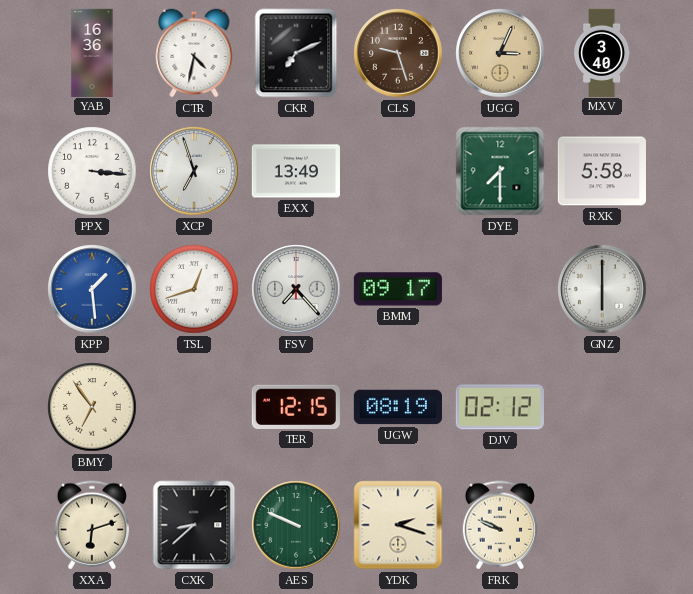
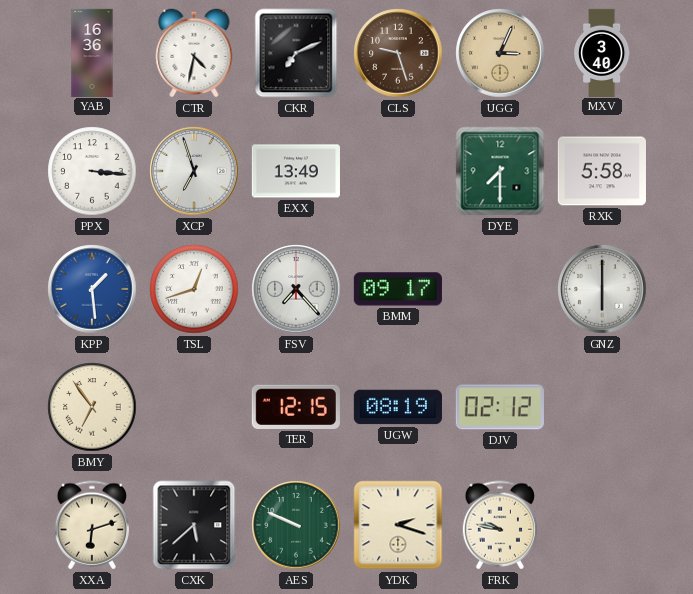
CXK: 8:38 -> 5:38 (194, 525)
FRK: 9:49 -> 9:47 (500, 525)
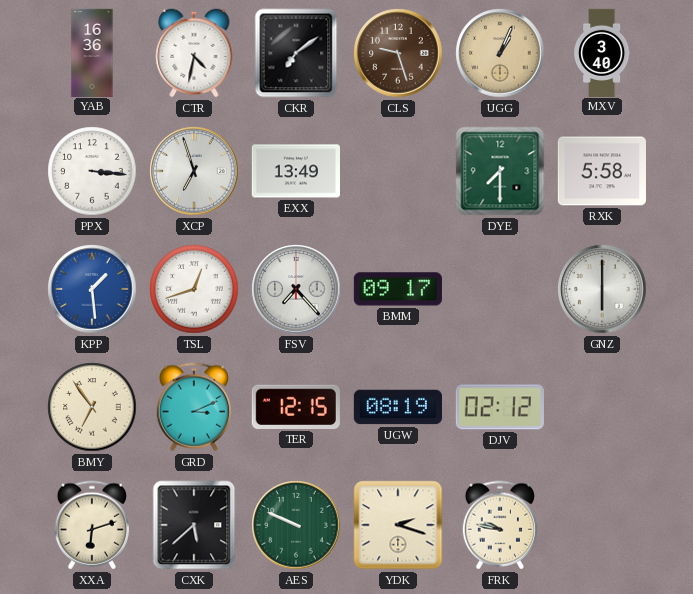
CKR: 7:11 -> 7:09 (296, 53)
UGG: 3:04 -> 1:04 (500, 53)
GRD: none -> 3:11 (194, 407)
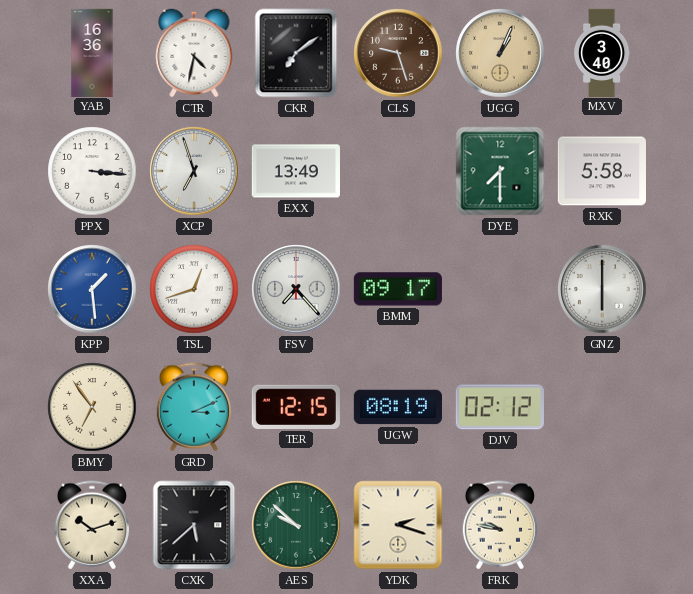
XXA: 6:12 -> 10:12 (92, 525)
AES: 9:49 -> 9:52 (296, 525)
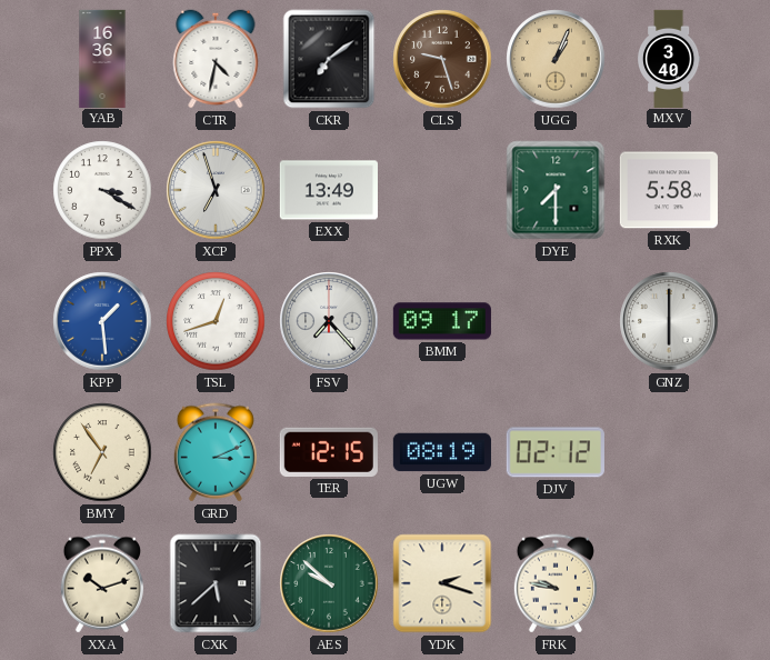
PPX: 3:16 -> 3:20 (102, 190)
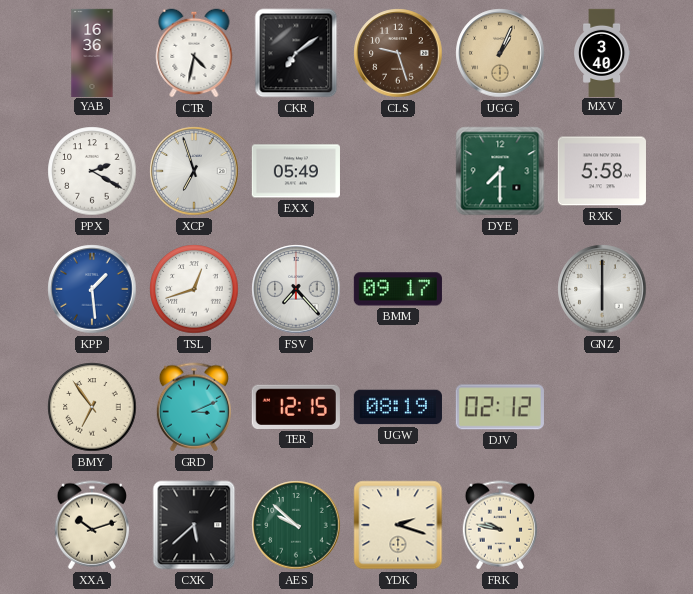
PPX: 3:20 -> 2:20 (92, 171)
EXX: 13:49 -> 05:49 (296, 171)
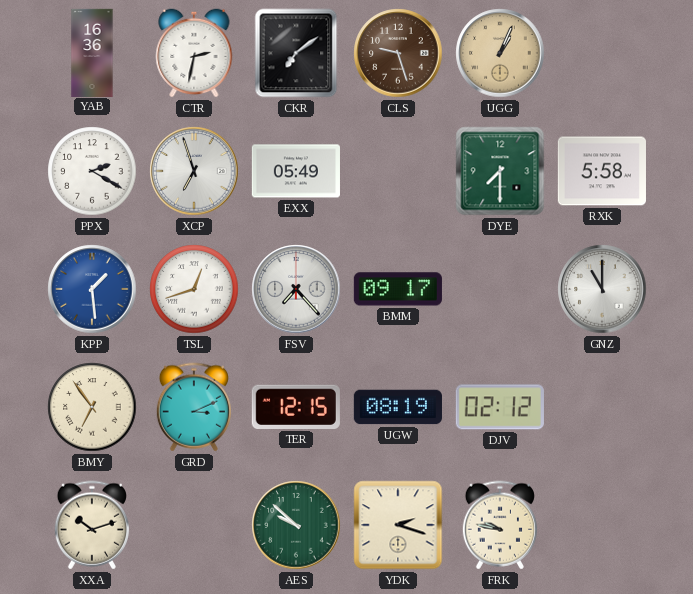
CTR: 4:32 -> 2:32 (194, 53)
MXV: 3:40 -> none (603, 52)
GNZ: 6:00 -> 11:00 (602, 289)
CXK: 5:38 -> none (194, 525)
